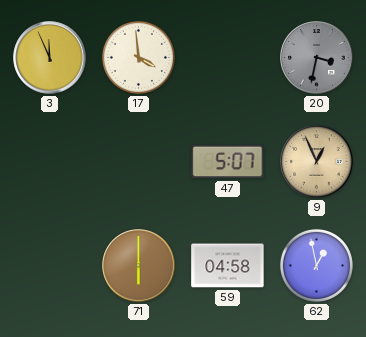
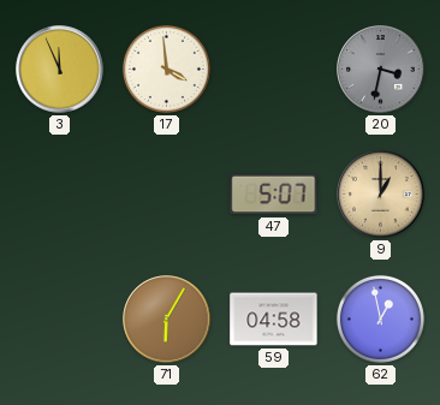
9: 12:56 -> 1:00 (381, 195)
71: 6:00 -> 6:05 (167, 320)
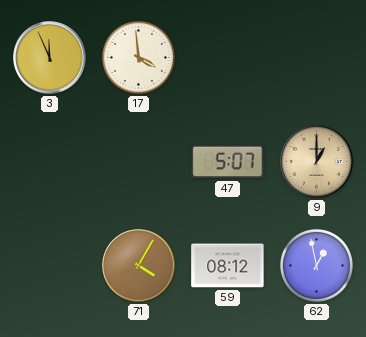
20: 3:32 -> none (381, 70)
71: 6:05 -> 4:05 (139, 266)
59: 04:58 -> 08:12 (228, 266)
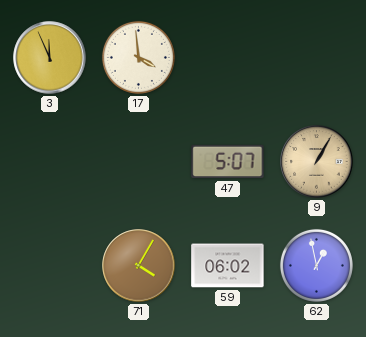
9: 1:00 -> 1:05 (317, 162)
59: 08:12 -> 06:02 (228, 266)
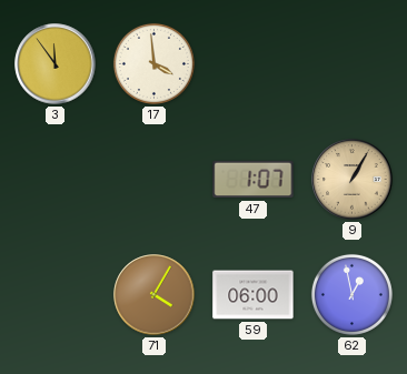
3: 11:56 -> 11:54 (56, 64)
47: 5:07 -> 1:07 (254, 180)
59: 06:02 -> 06:00 (254, 295)
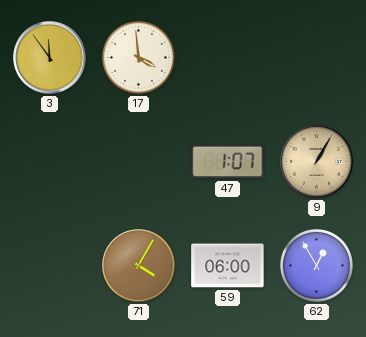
62: 12:58 -> 12:55 (316, 265)
